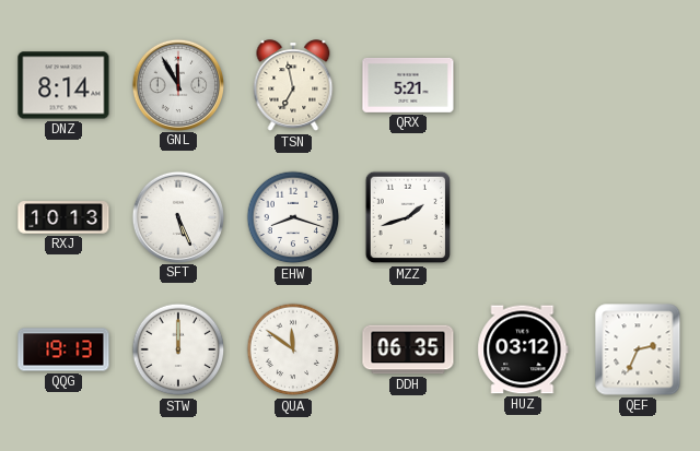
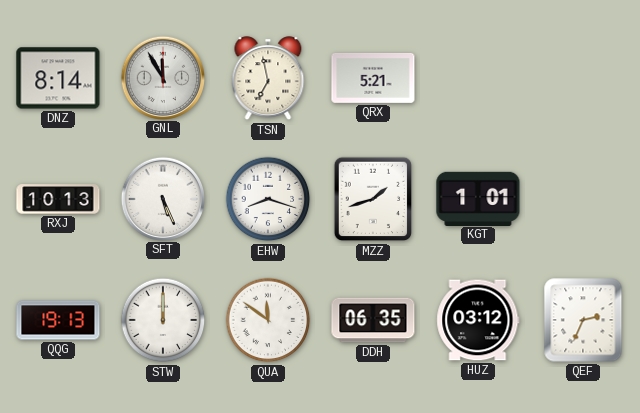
KGT: none -> 1:01 (478, 198)
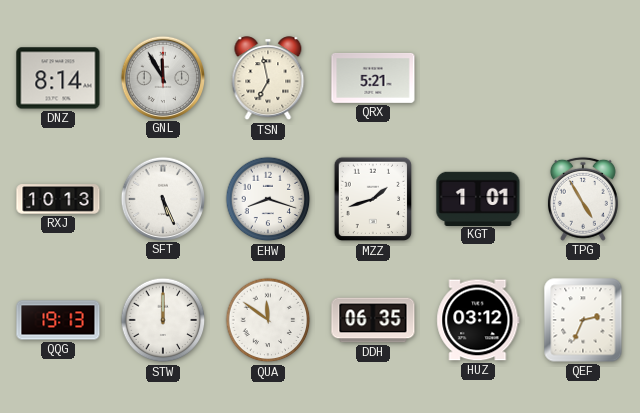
TPG: none -> 4:55 (583, 199)
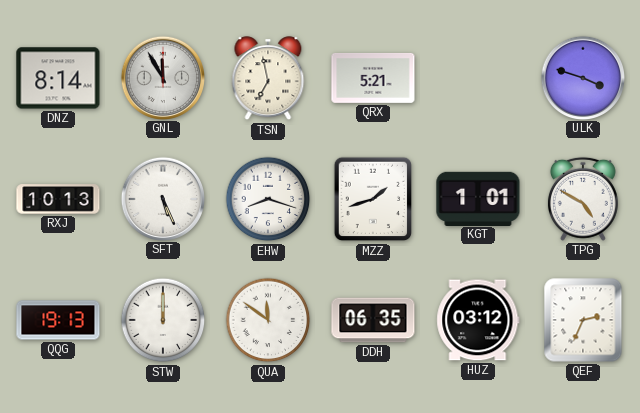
ULK: none -> 3:48 (582, 77)
TPG: 4:55 -> 4:50 (583, 199)
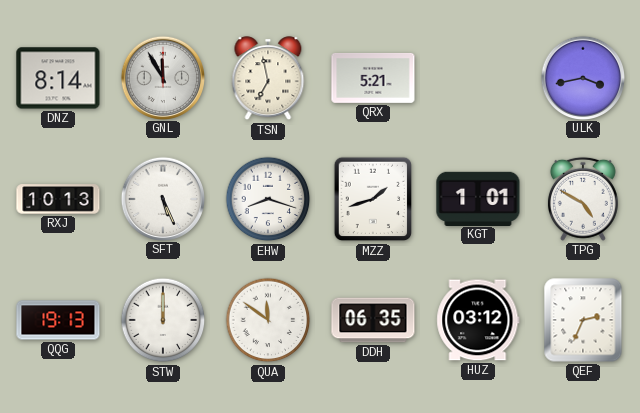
ULK: 3:48 -> 3:43 (582, 77)
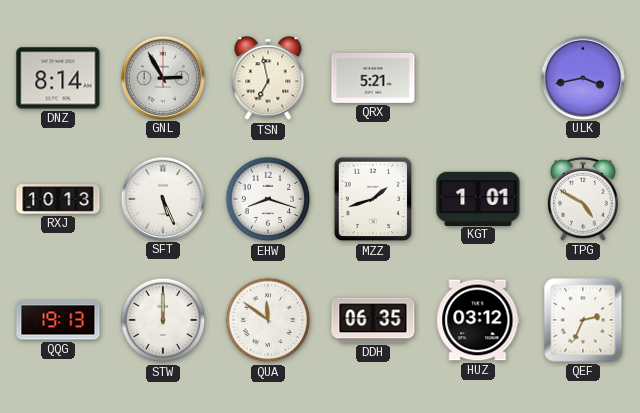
GNL: 11:55 -> 2:55 (162, 77)
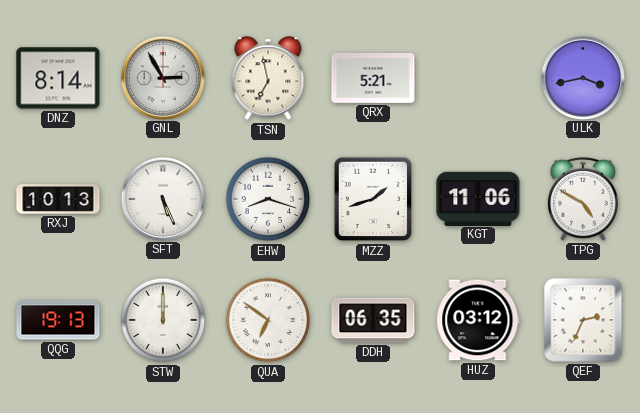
KGT: 1:01 -> 11:06 (478, 198)
QUA: 11:51 -> 6:51 (268, 320)
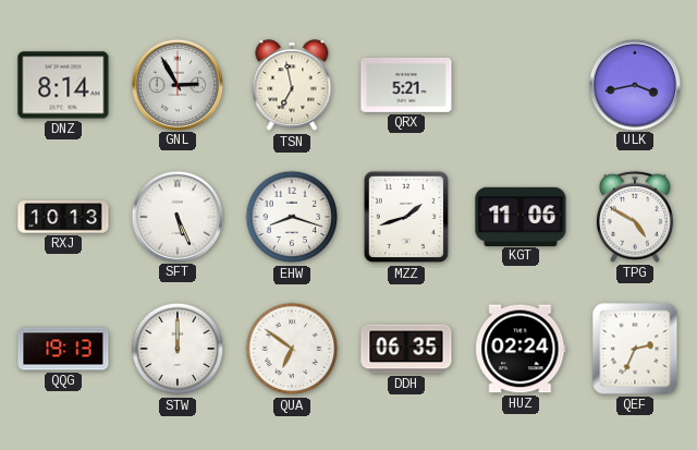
HUZ: 03:12 -> 02:24 (521, 349)
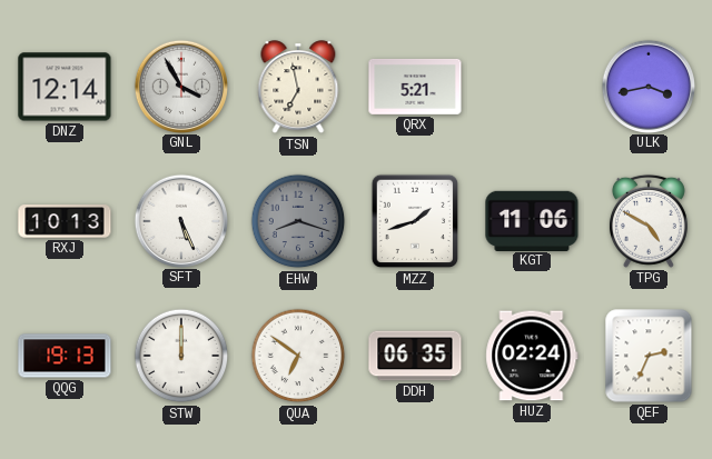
DNZ: 8:14 -> 12:14 (65, 87)
GNL: 2:55 -> 3:55 (180, 86)
EHW dial: white -> grey (298, 221)
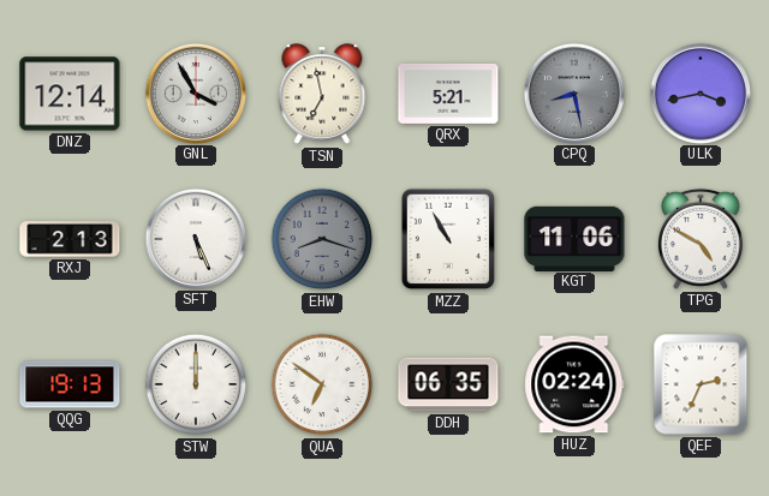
CPQ: none -> 8:28 (573, 92)
RXJ: 10:13 -> 2:13 (70, 239)
MZZ: 1:42 -> 10:55 (448, 239)
